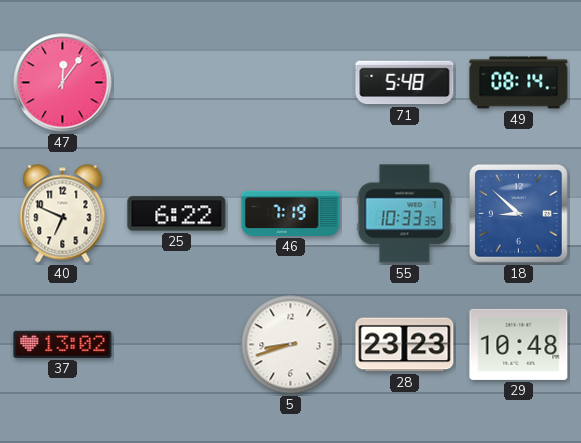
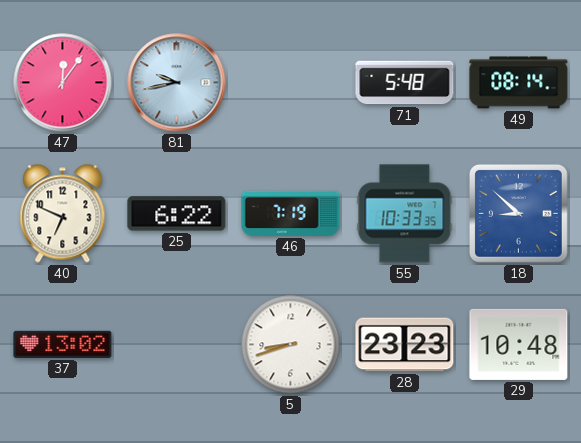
81: none -> 9:43 (177, 83)
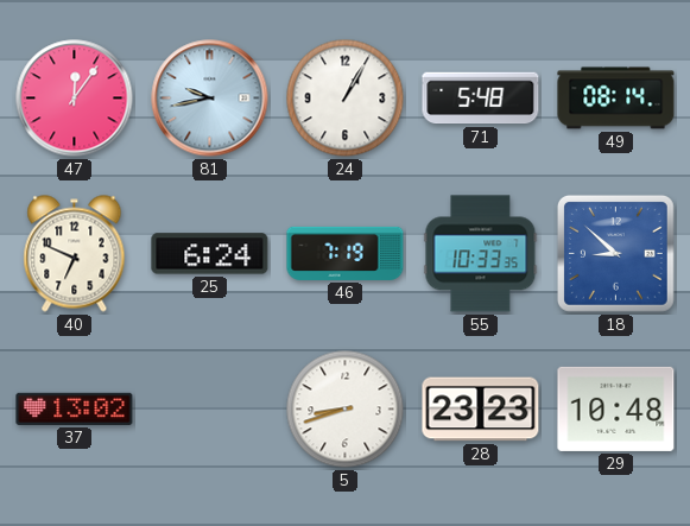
24: none -> 1:05 (346, 99)
25: 6:22 -> 6:24 (210, 254)
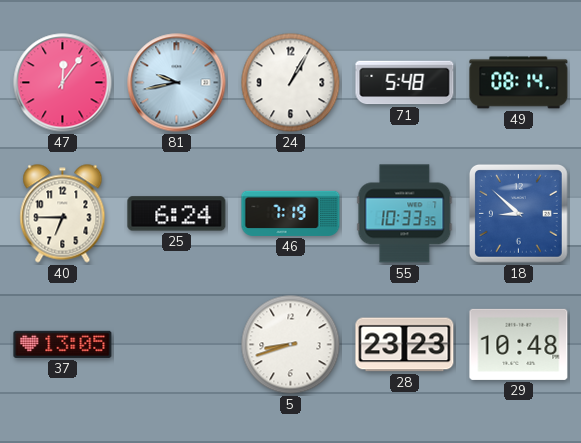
40: 6:49 -> 6:45 (63, 214)
37: 13:02 -> 13:05 (63, 344)
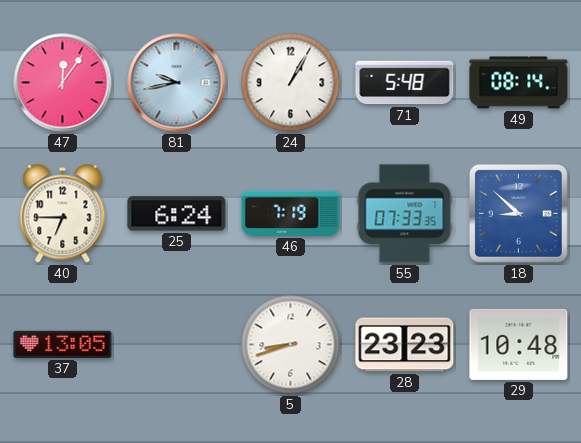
55: 10:33 -> 07:33 (405, 214)
